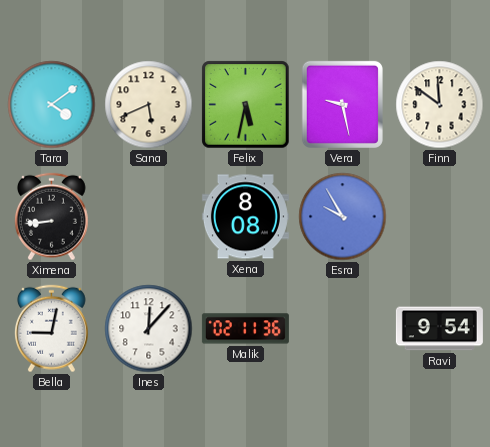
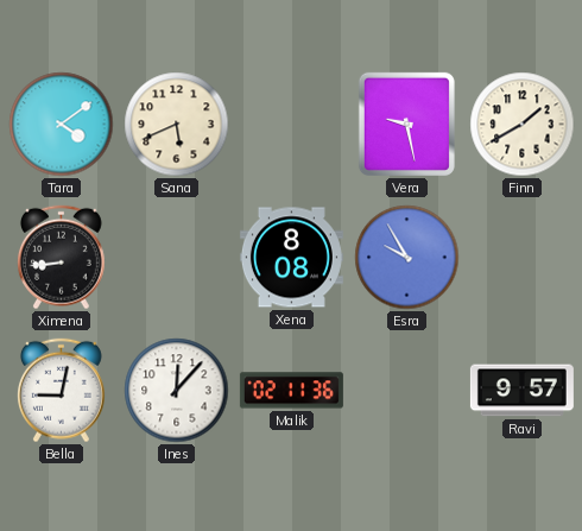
Felix: 5:32 -> none (246, 105)
Finn: 11:51 -> 1:40 (523, 125)
Ravi: 9:54 -> 9:57 (521, 391)
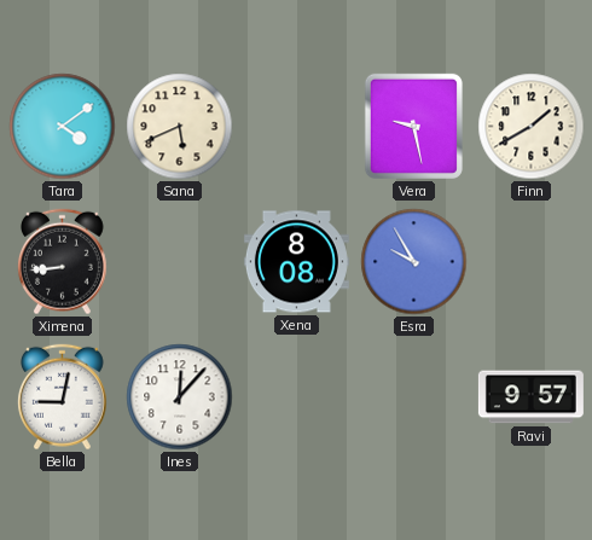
Malik: 02:11 -> none (291, 391)
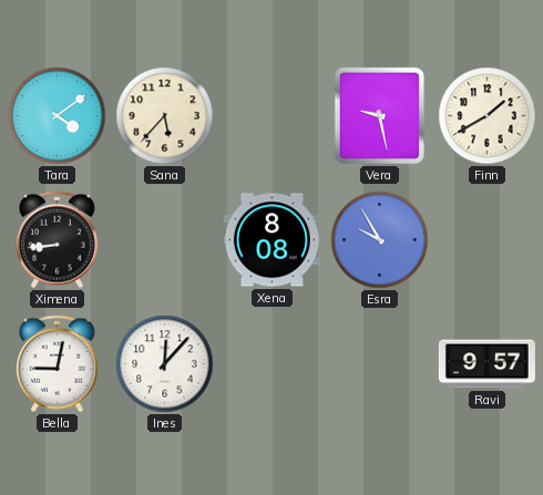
Sana: 5:41 -> 5:37 (165, 116)
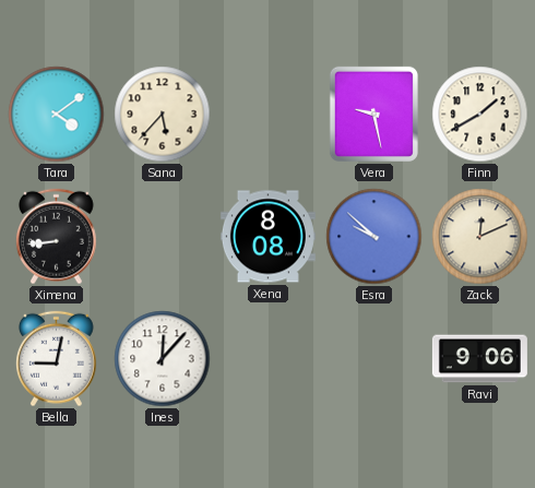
Esra: 9:55 -> 9:52 (374, 237)
Zack: none -> 12:11 (480, 237)
Ravi: 9:57 -> 9:06 (479, 359)
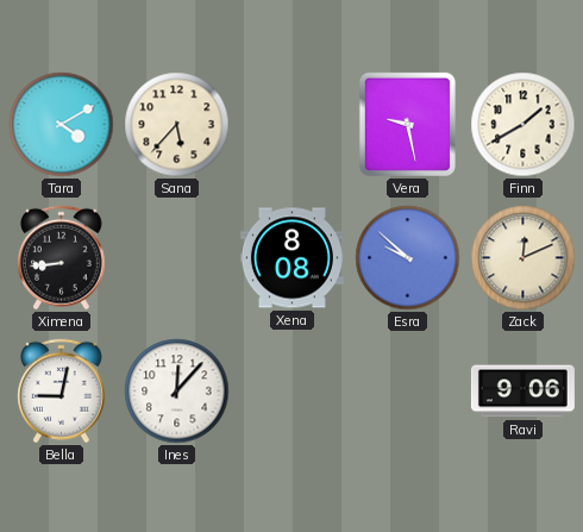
Tara: 4:09 -> 4:10 (62, 125)
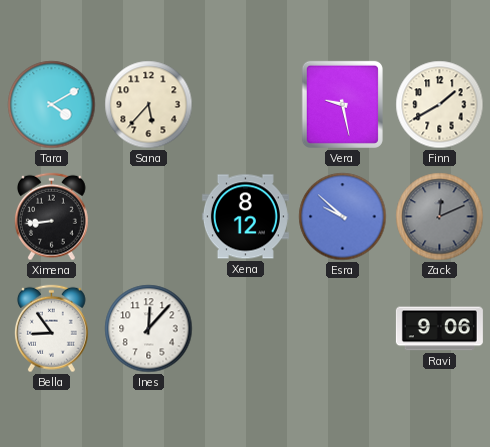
Xena: 8:08 -> 8:12 (245, 217)
Zack dial: cream -> grey (440, 217)
Bella: 9:02 -> 8:54 (51, 329)
